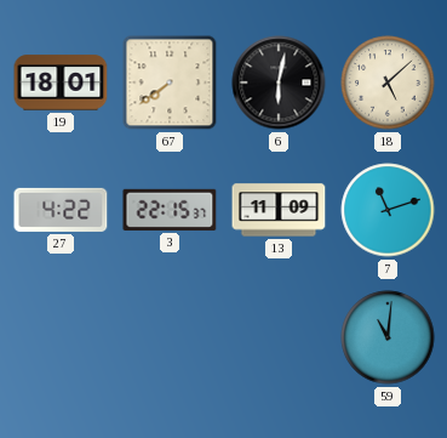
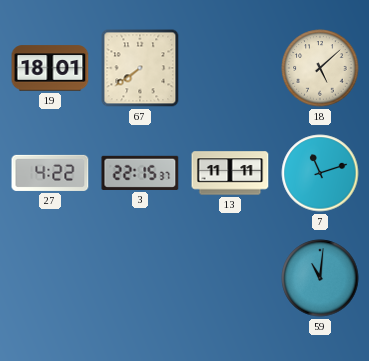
6: 6:02 -> none (279, 83)
13: 11:09 -> 11:11 (230, 173)
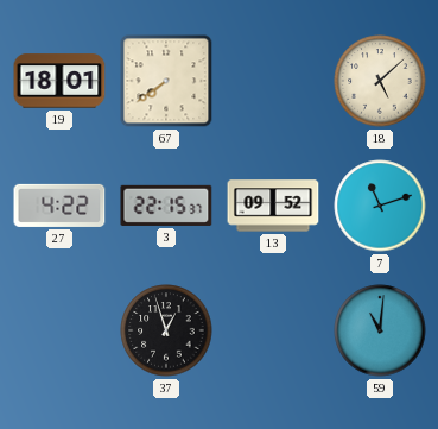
13: 11:11 -> 09:52 (273, 206)
37: none -> 12:57 (166, 330)
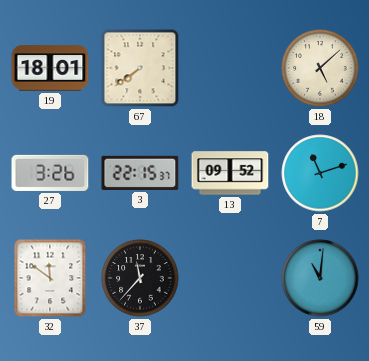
27: 4:22 -> 3:26 (50, 173)
32: none -> 11:51 (50, 278)
37: 12:57 -> 11:37 (140, 278)
